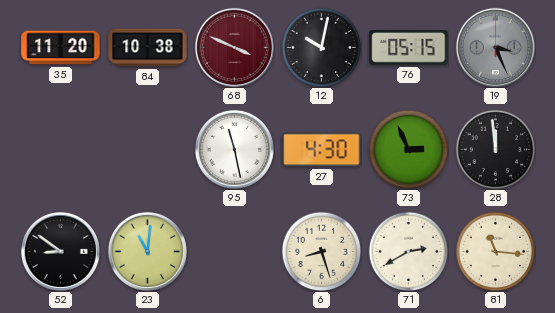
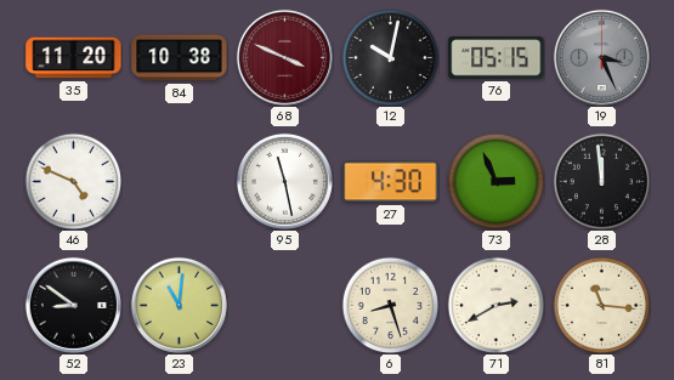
46: none -> 4:49 (73, 181)
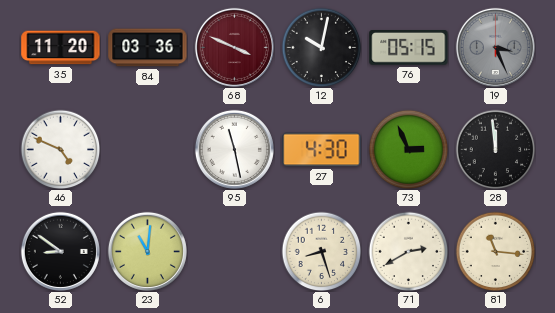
84: 10:38 -> 03:36 (148, 48)
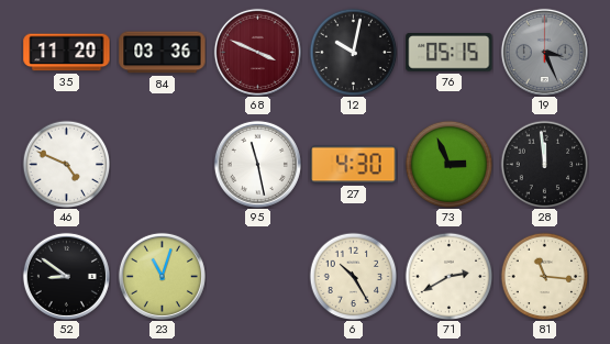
23: 11:01 -> 11:03 (162, 276)
6: 8:27 -> 10:25 (353, 276)
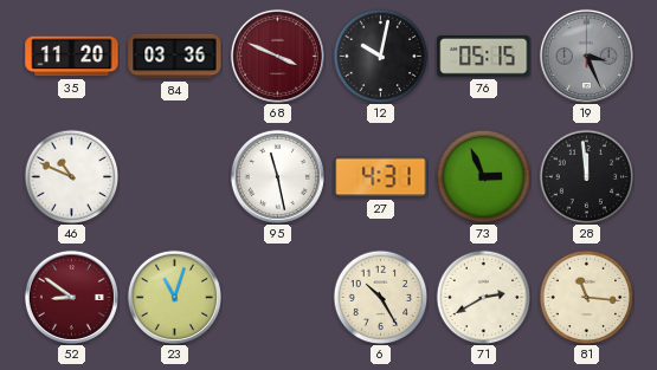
46: 4:49 -> 10:49 (71, 176)
27: 4:30 -> 4:31 (381, 177)
52 dial: black -> burgundy (71, 297)
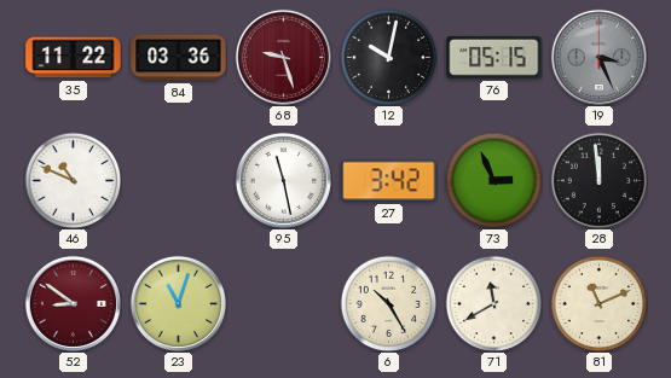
35: 11:20 -> 11:22 (74, 58)
68: 3:49 -> 9:27 (283, 57)
27: 4:31 -> 3:42 (389, 181)
71: 2:40 -> 11:40 (493, 303)
81: 11:16 -> 11:11 (598, 303)
